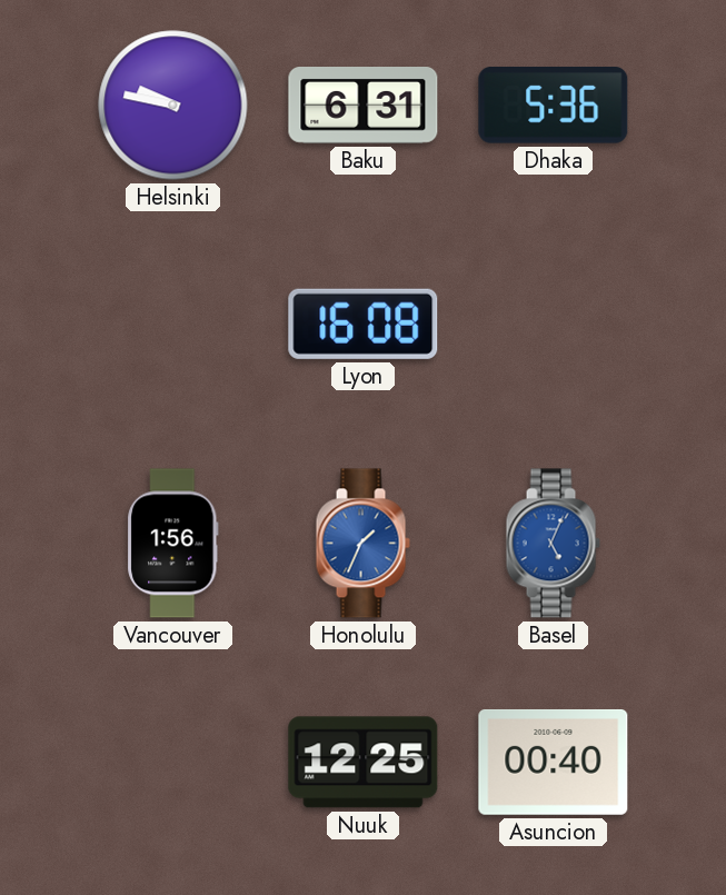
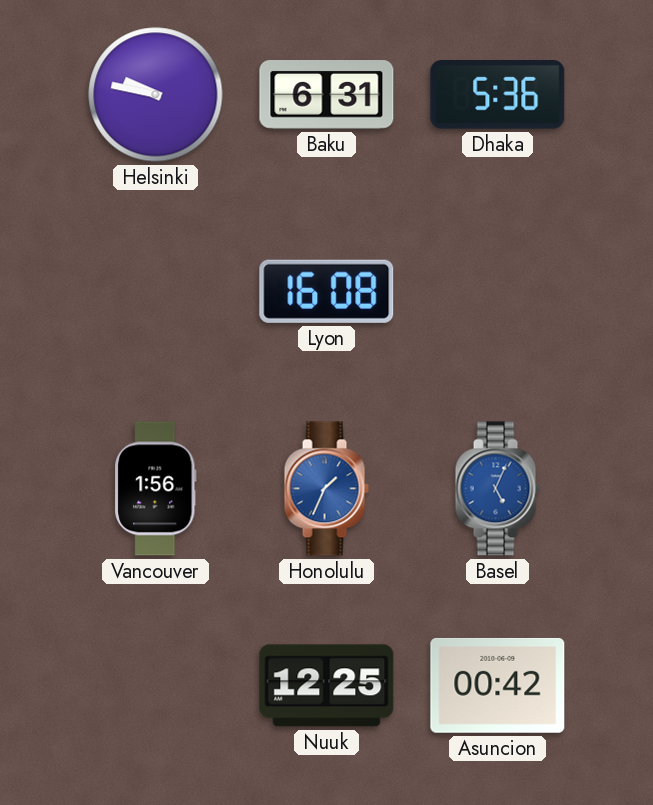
Asuncion: 00:40 -> 00:42 (498, 685)
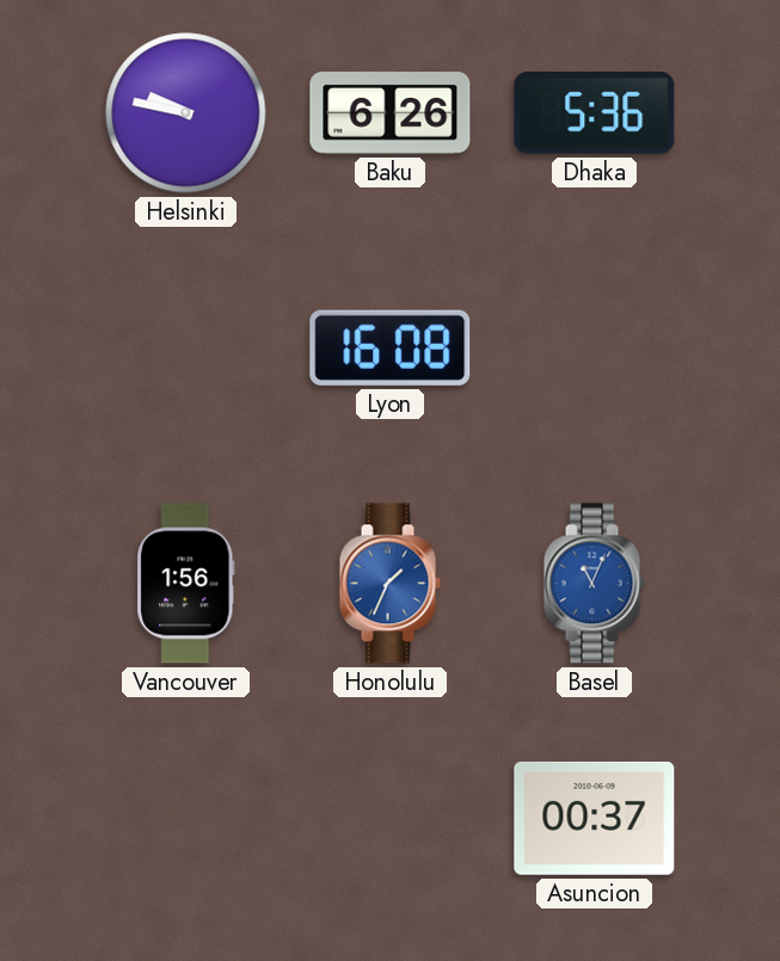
Baku: 6:31 -> 6:26 (391, 113)
Basel: 5:04 -> 11:04 (594, 584)
Nuuk: 12:25 -> none (327, 686)
Asuncion: 00:42 -> 00:37 (595, 818)
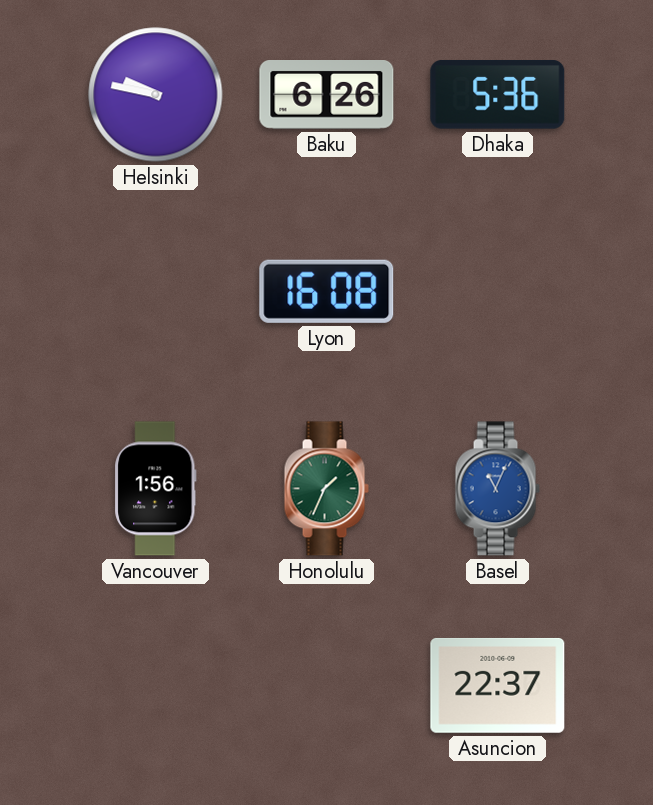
Honolulu dial: blue -> green (326, 489)
Asuncion: 00:37 -> 22:37 (498, 685)
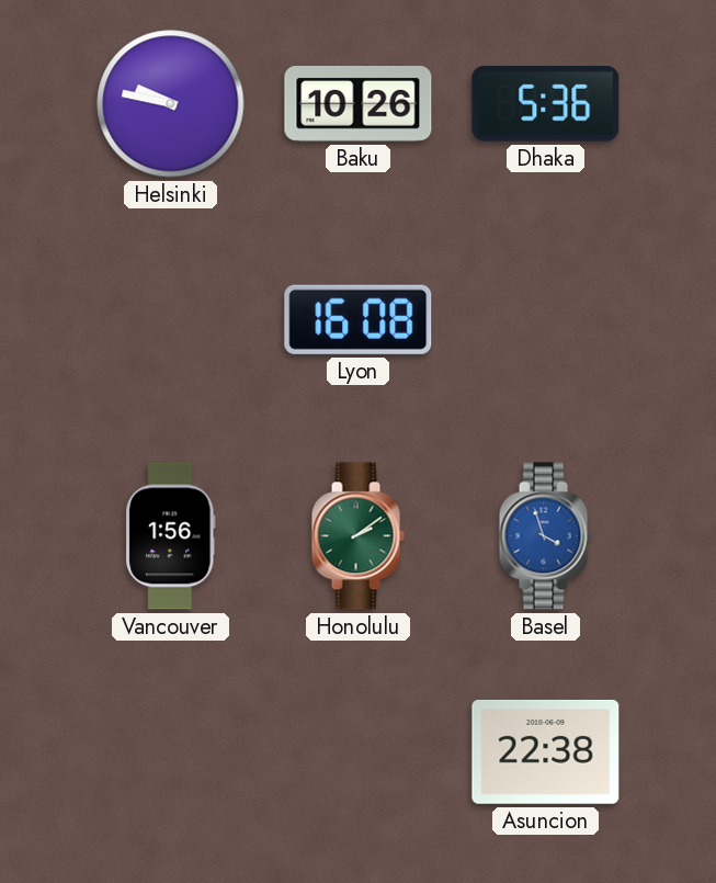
Baku: 6:26 -> 10:26 (359, 104)
Honolulu: 1:34 -> 2:09 (357, 536)
Basel: 11:04 -> 3:57 (545, 536)
Asuncion: 22:37 -> 22:38 (546, 751)
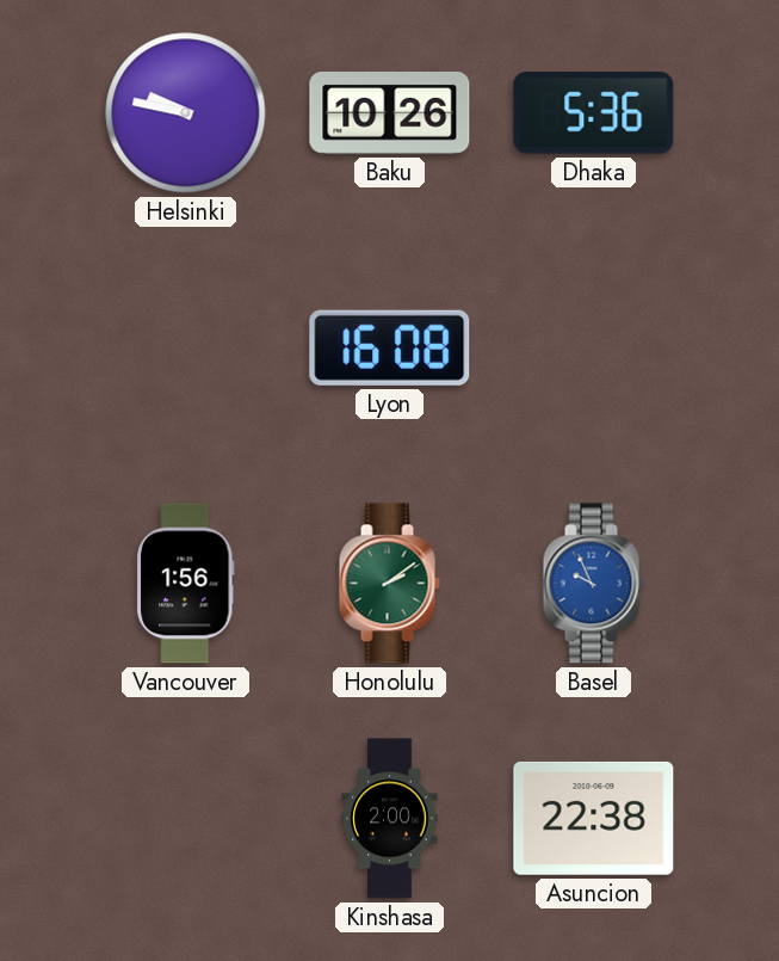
Basel: 3:57 -> 9:56 (593, 584)
Kinshasa: none -> 2:00 (390, 819)
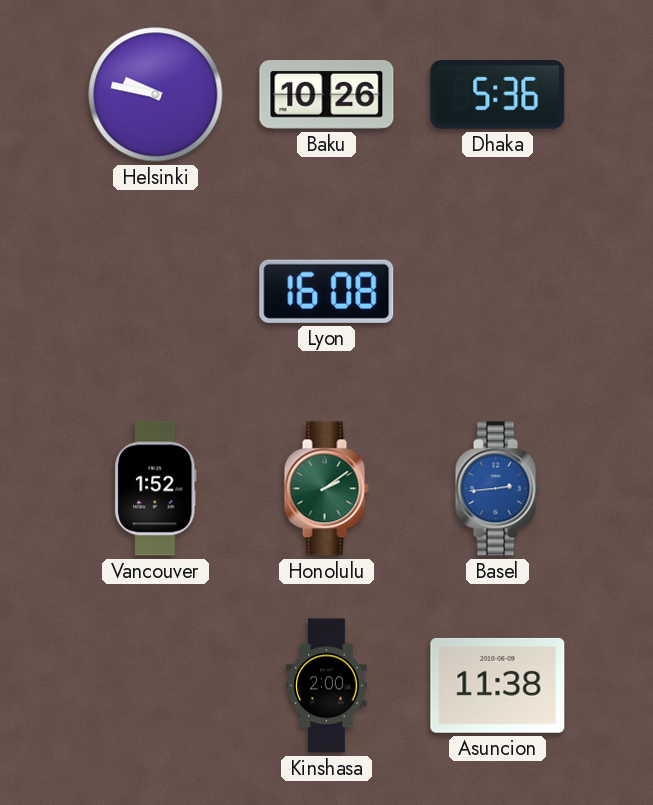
Vancouver: 1:56 -> 1:52 (156, 489)
Basel: 9:56 -> 2:44 (497, 489)
Asuncion: 22:38 -> 11:38 (498, 685)
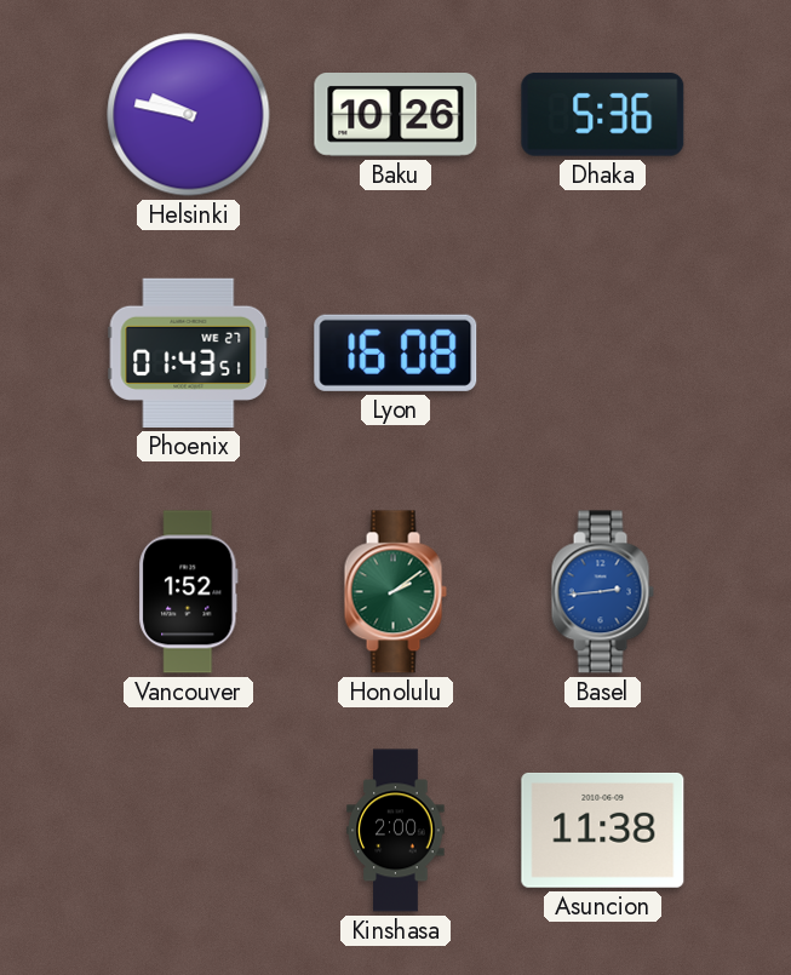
Phoenix: none -> 01:43 (189, 352)
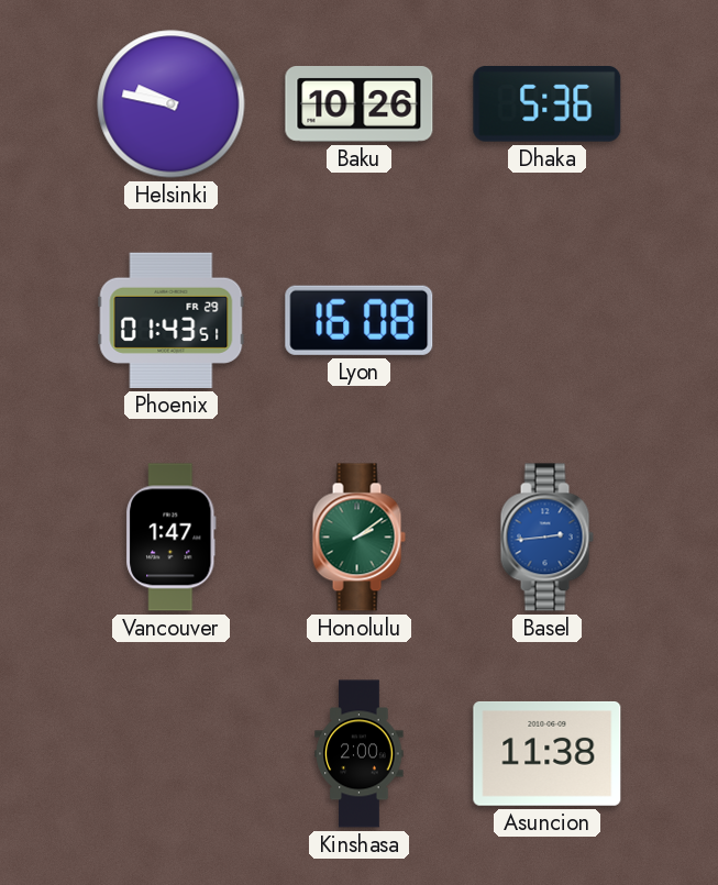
Phoenix date: WE 27 -> FR 29 (172, 320)
Vancouver: 1:52 -> 1:47 (172, 538)
